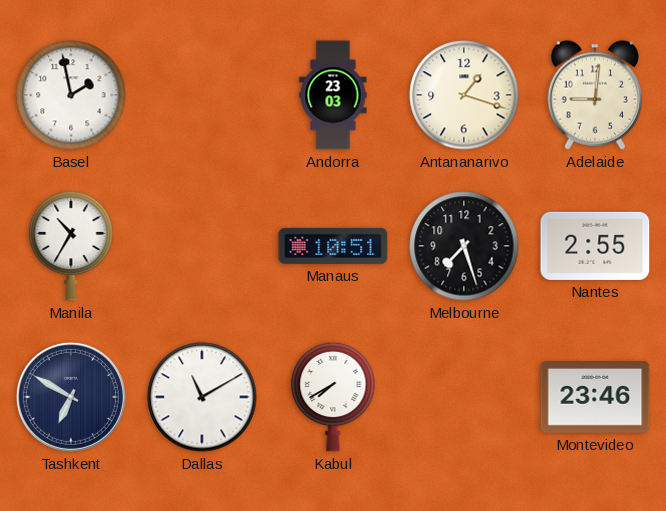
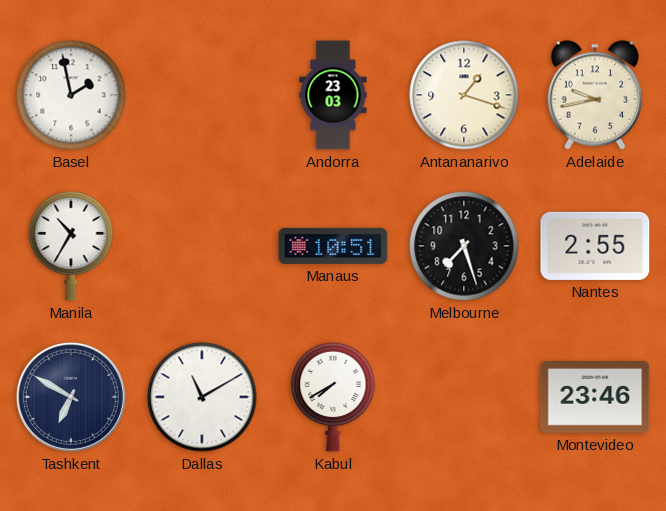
Adelaide: 9:01 -> 9:43 (594, 95)
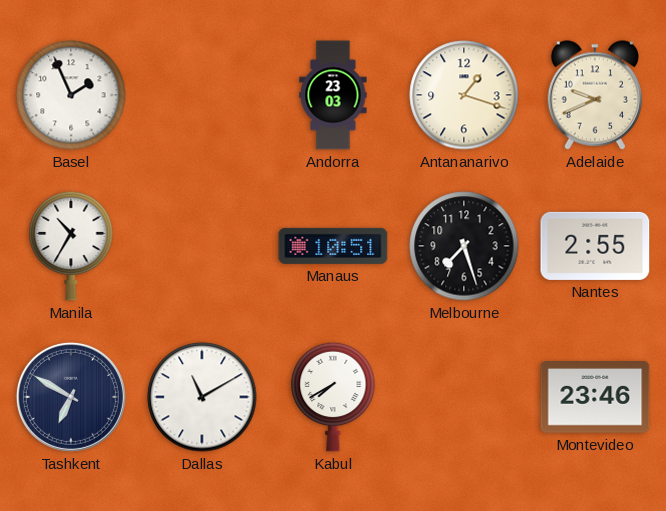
Basel: 1:58 -> 1:56 (71, 95)
Adelaide: 9:43 -> 9:41 (594, 95)
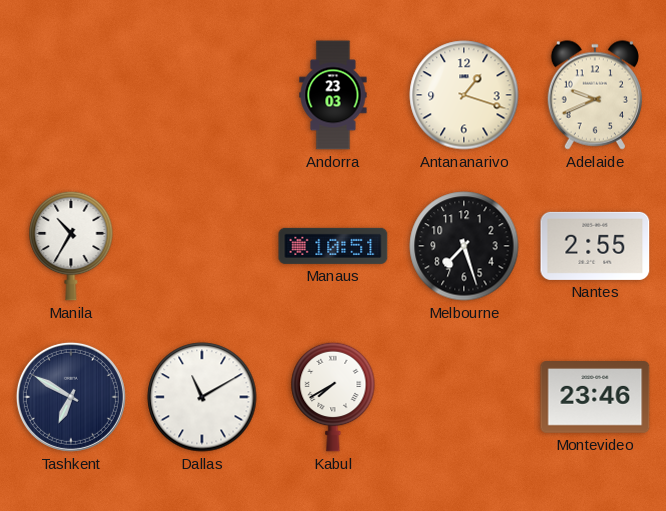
Basel: 1:56 -> none (71, 95)
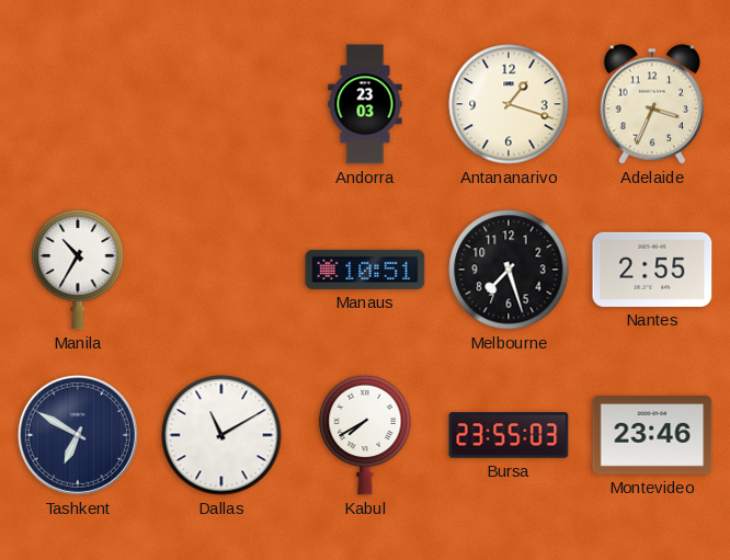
Adelaide: 9:41 -> 3:34 (651, 104)
Bursa: none -> 23:55 (509, 435)
